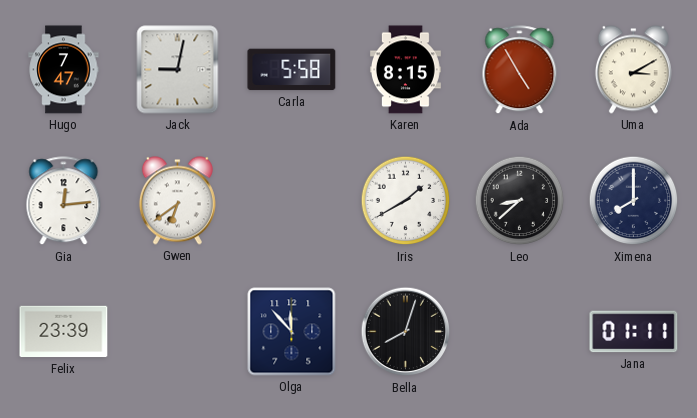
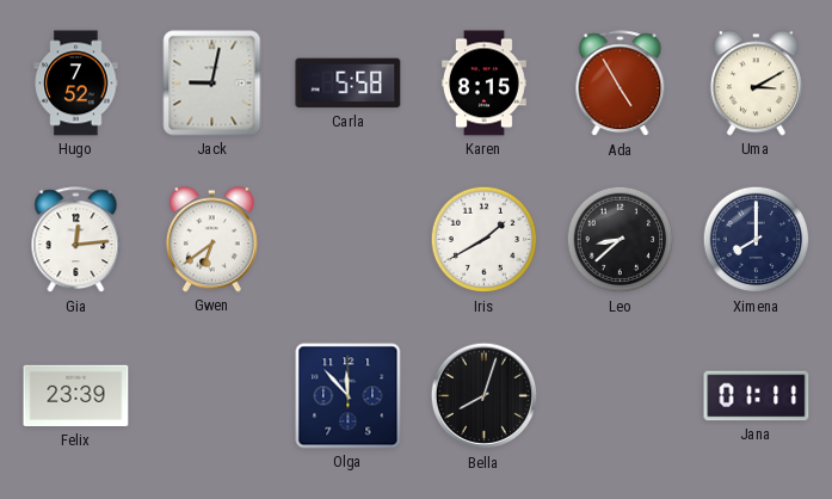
Hugo: 7:47 -> 7:52 (76, 84)
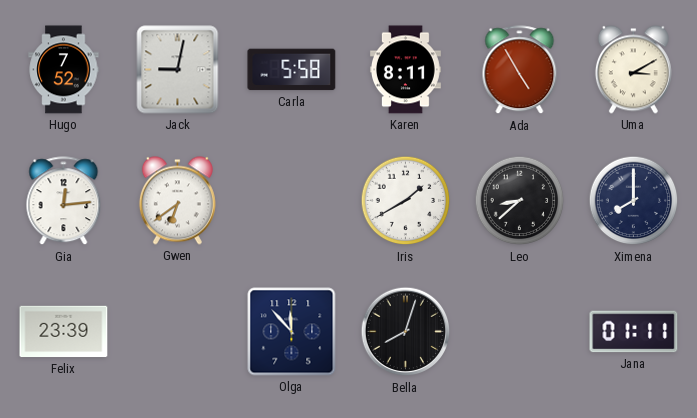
Karen: 8:15 -> 8:11 (405, 70)
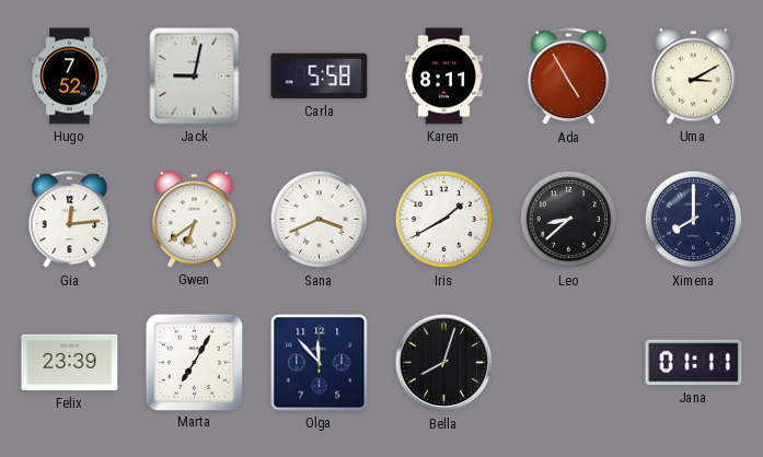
Sana: none -> 3:41 (320, 220)
Marta: none -> 7:05 (194, 362)
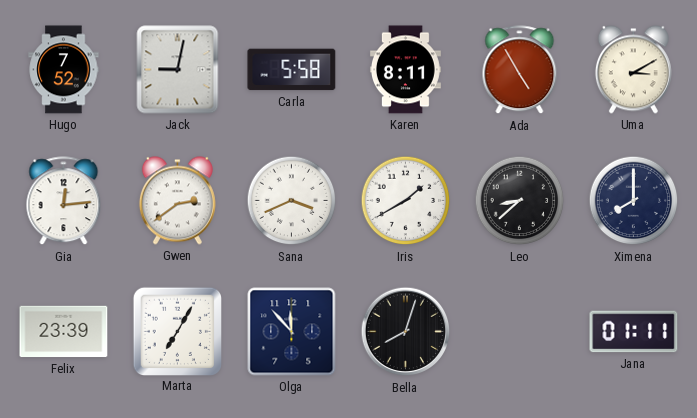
Gwen: 6:39 -> 2:39 (177, 201)
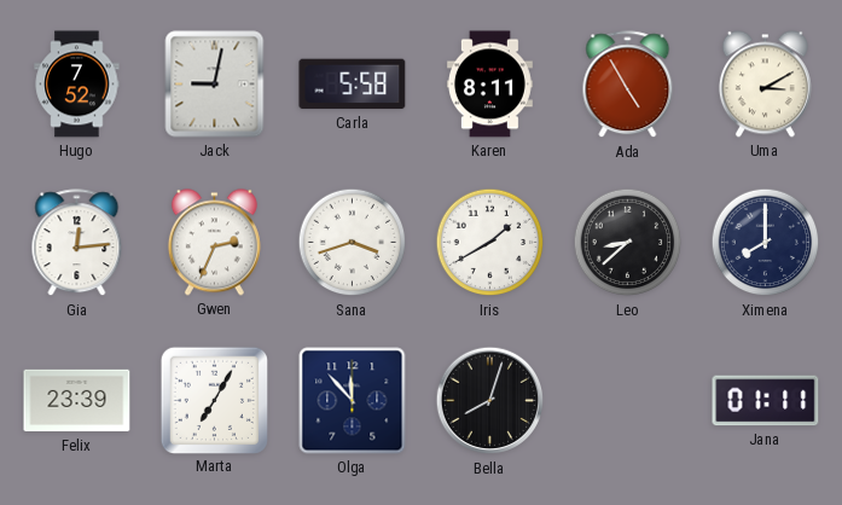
Gwen: 2:39 -> 2:34 (214, 243)
Sana: 3:41 -> 3:42 (353, 243)
